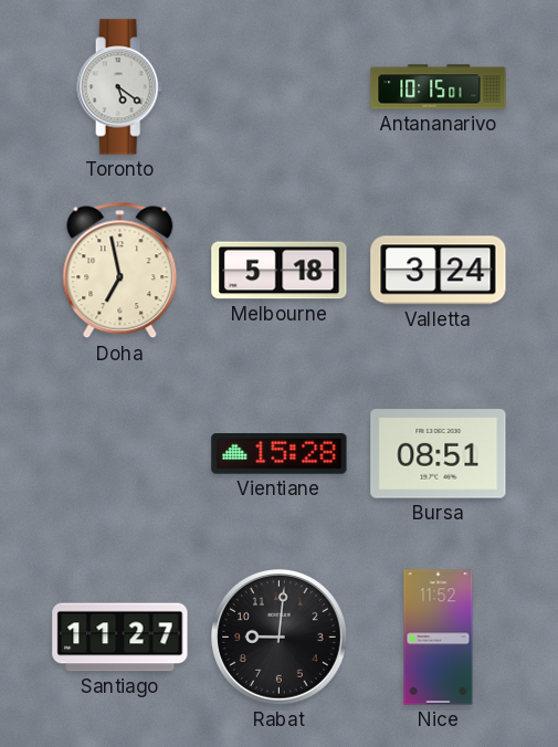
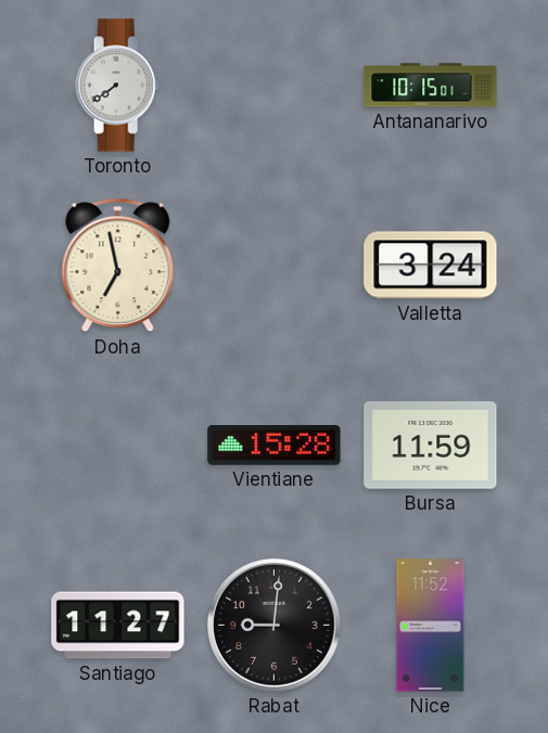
Toronto: 5:21 -> 7:39 (118, 86)
Melbourne: 5:18 -> none (280, 271)
Bursa: 08:51 -> 11:59 (431, 446)
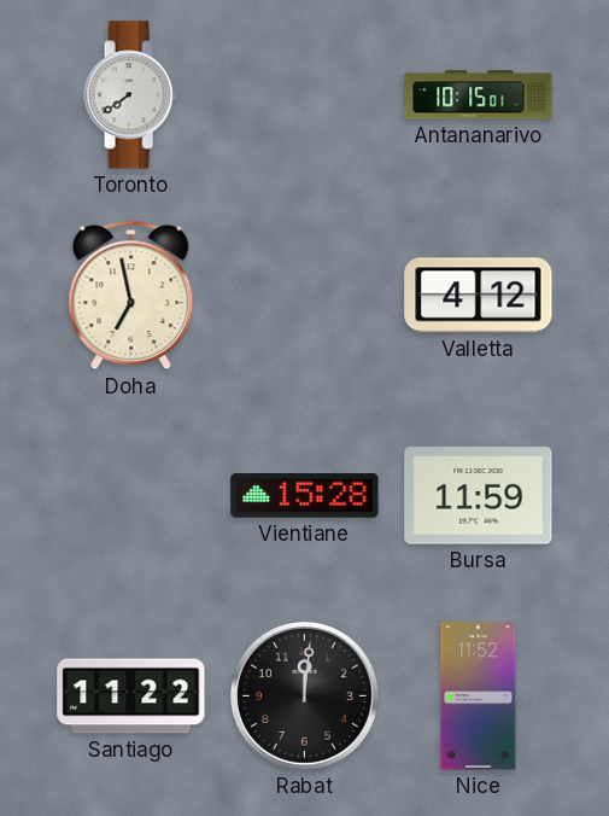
Valletta: 3:24 -> 4:12 (479, 296)
Santiago: 11:27 -> 11:22 (131, 696)
Rabat: 9:01 -> 12:01 (305, 696)
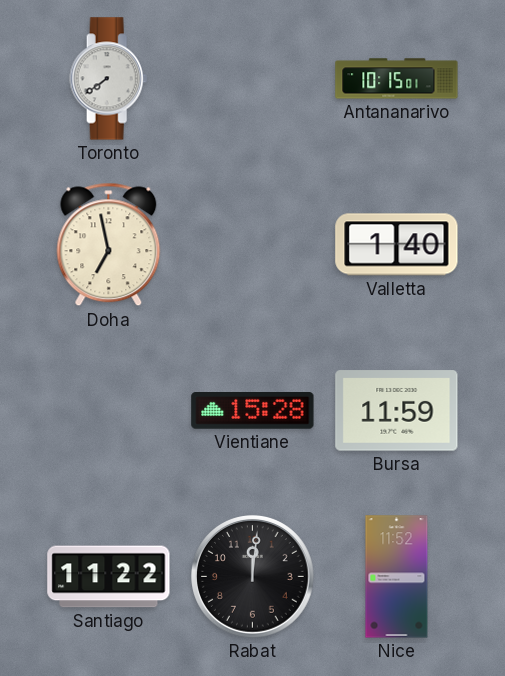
Valletta: 4:12 -> 1:40 (397, 245)
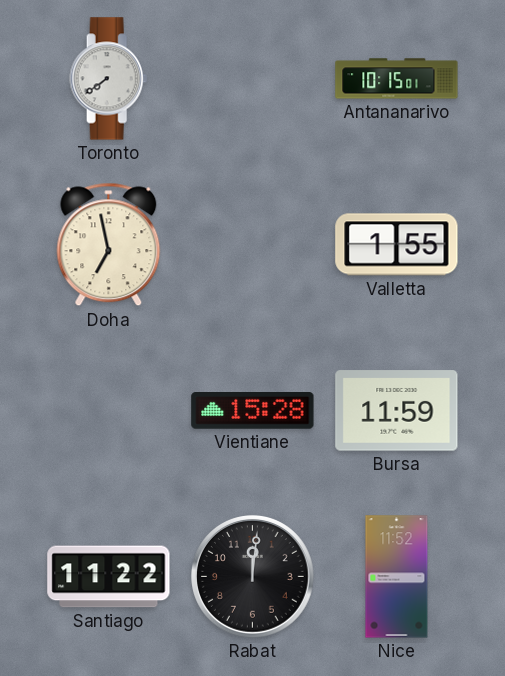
Valletta: 1:40 -> 1:55 (397, 245)
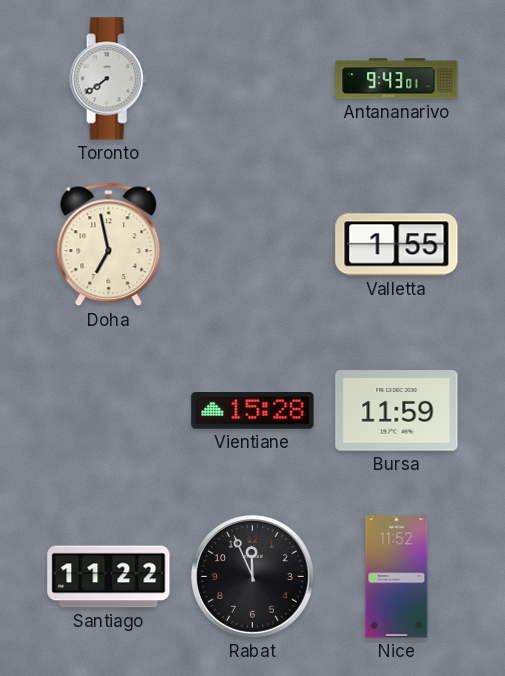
Antananarivo: 10:15 -> 9:43 (397, 79)
Rabat: 12:01 -> 11:56 (253, 577)
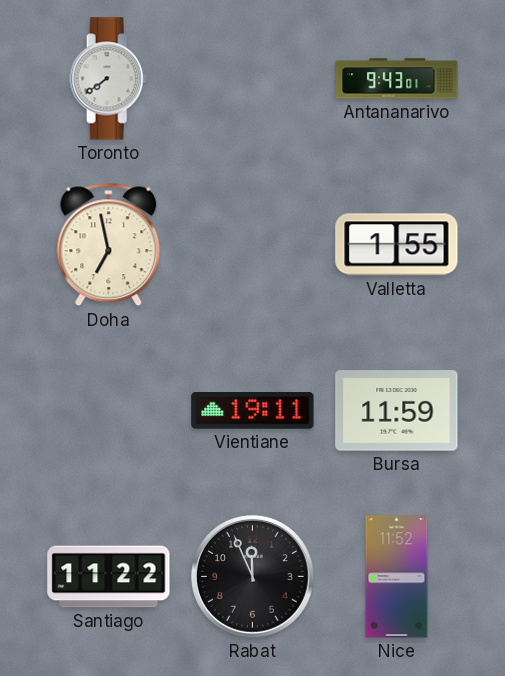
Vientiane: 15:28 -> 19:11 (253, 411)
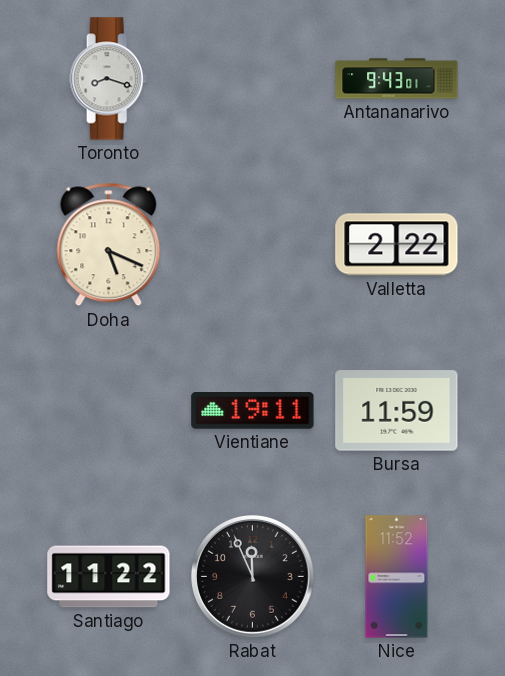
Toronto: 7:39 -> 8:18 (109, 79)
Doha: 6:58 -> 5:19 (109, 245)
Valletta: 1:55 -> 2:22 (397, 245)
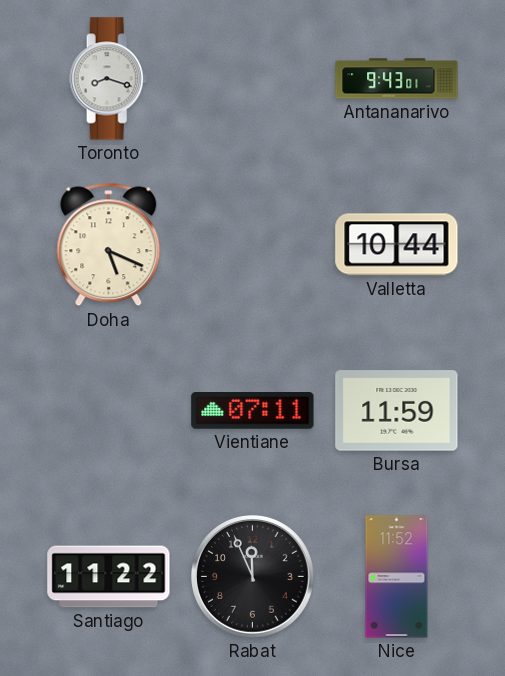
Valletta: 2:22 -> 10:44 (397, 245)
Vientiane: 19:11 -> 07:11 (253, 411)
